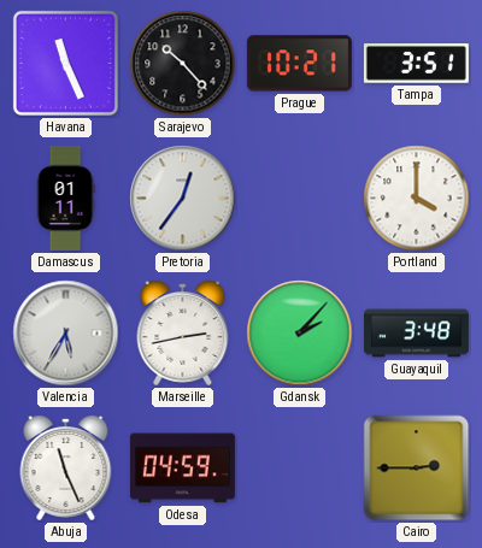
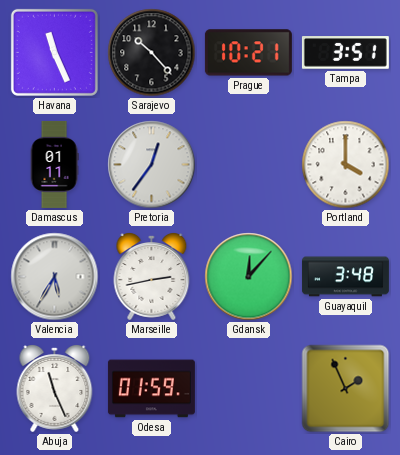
Gdansk: 2:07 -> 12:07 (249, 277)
Odesa: 04:59 -> 01:59 (151, 389)
Cairo: 2:45 -> 1:56 (346, 389)
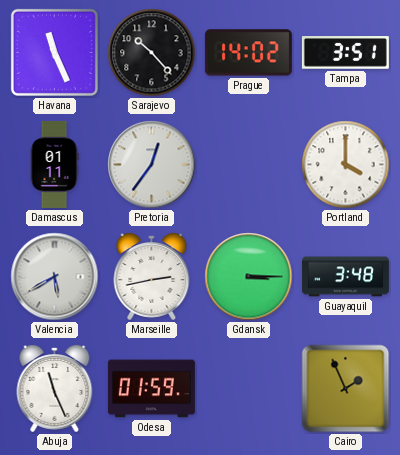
Prague: 10:21 -> 14:02 (248, 53)
Valencia: 5:35 -> 5:40 (55, 277)
Gdansk: 12:07 -> 3:15 (249, 277)
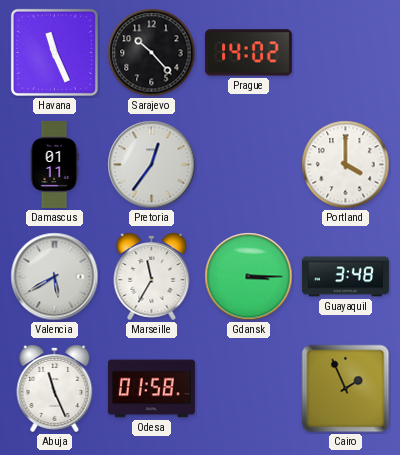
Tampa: 3:51 -> none (345, 53)
Marseille: 2:43 -> 11:35 (152, 277)
Odesa: 01:59 -> 01:58 (151, 389)
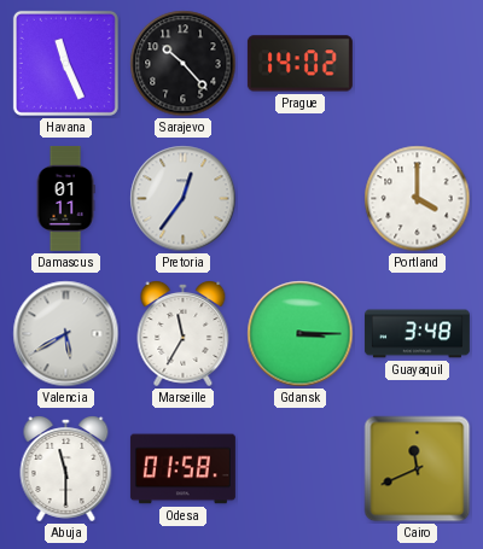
Abuja: 11:26 -> 11:30 (66, 469)
Cairo: 1:56 -> 11:41 (418, 469)
